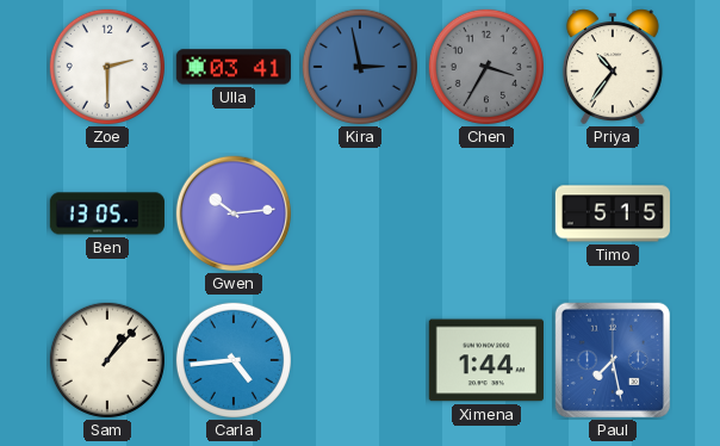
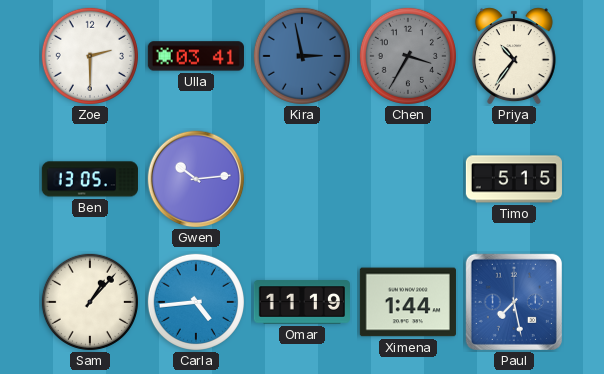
Omar: none -> 11:19 (302, 302)
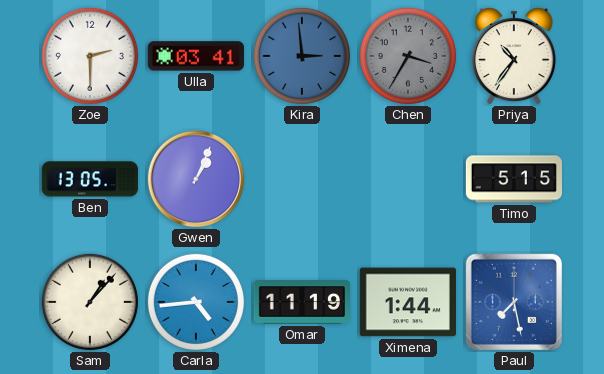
Kira: 2:58 -> 2:59 (302, 56)
Gwen: 10:14 -> 1:04 (196, 179)
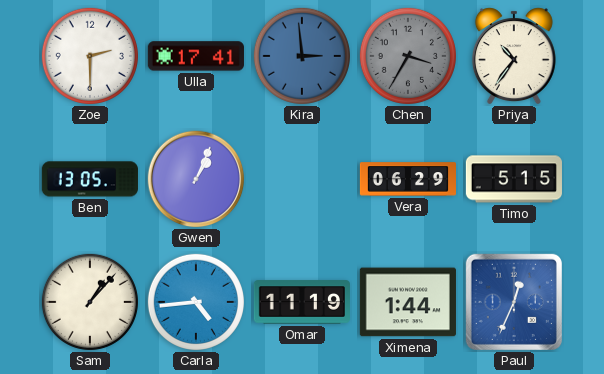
Ulla: 03:41 -> 17:41 (196, 56)
Vera: none -> 06:29 (407, 179)
Paul: 7:28 -> 12:34 (514, 302)
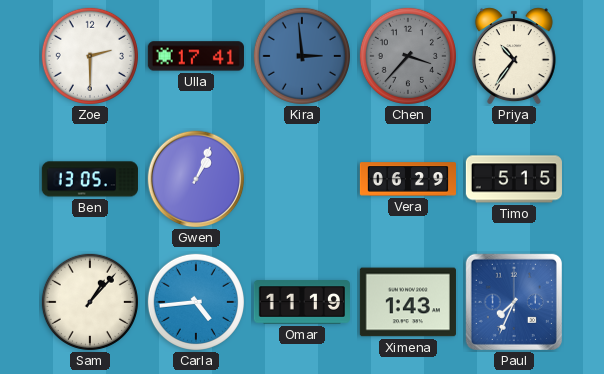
Chen: 3:35 -> 3:37 (408, 56)
Ximena: 1:44 -> 1:43 (408, 302)
Paul: 12:34 -> 7:34 (514, 302)
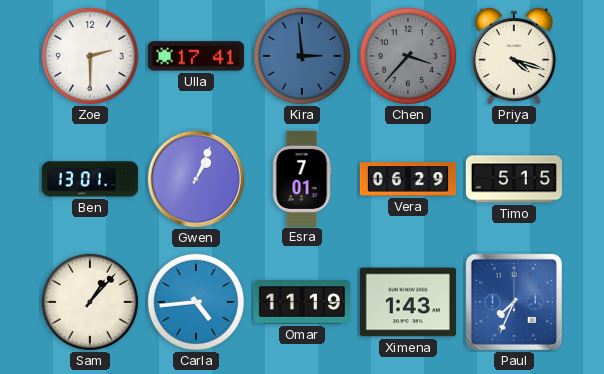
Priya: 10:36 -> 4:18 (514, 56)
Ben: 13:05 -> 13:01 (90, 179)
Esra: none -> 7:01 (302, 178)
